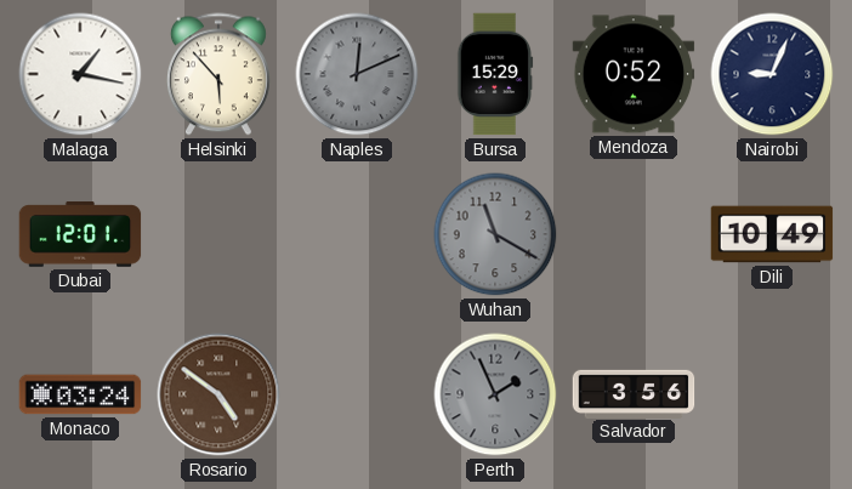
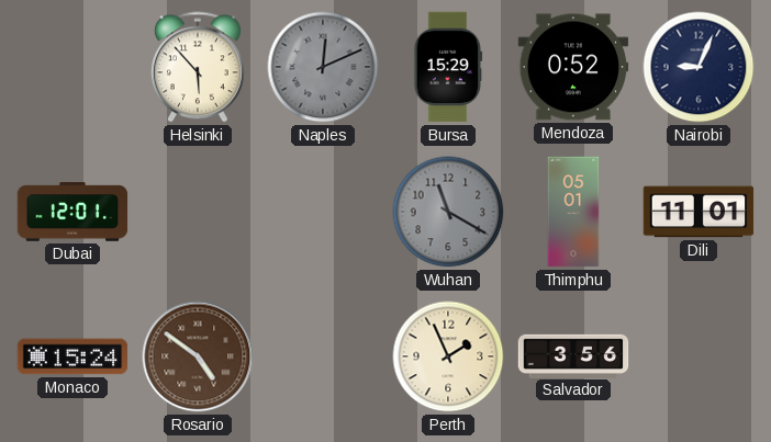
Malaga: 1:17 -> none (80, 74)
Thimphu: none -> 05:01 (573, 212)
Dili: 10:49 -> 11:01 (699, 212)
Monaco: 03:24 -> 15:24 (72, 356)
Perth dial: grey -> cream (448, 356)
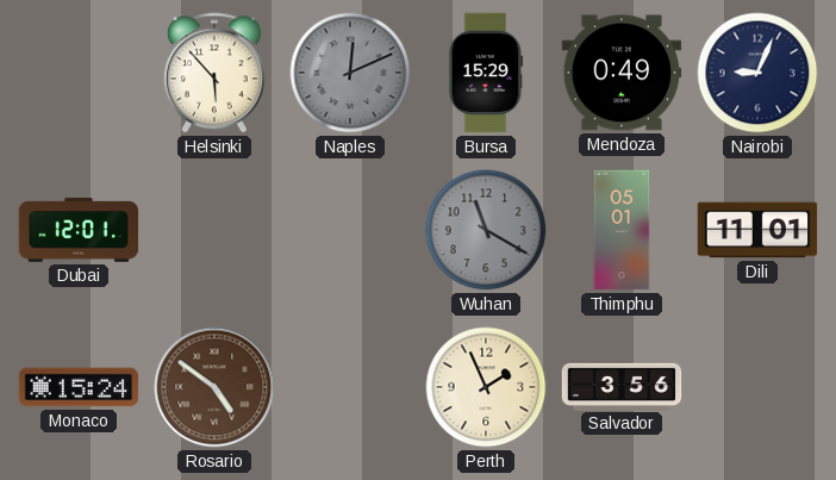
Mendoza: 0:52 -> 0:49 (622, 73)
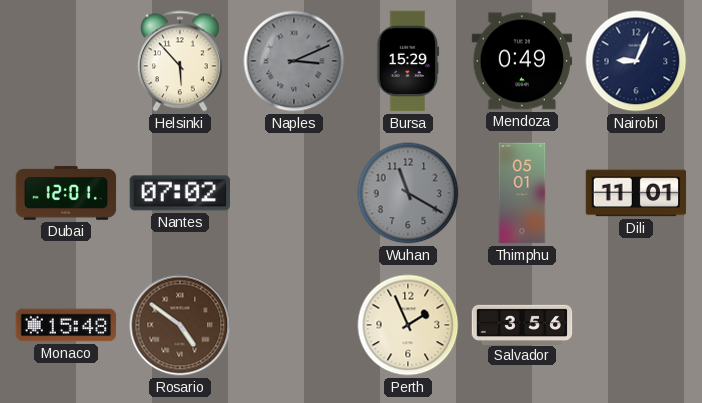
Naples: 12:11 -> 3:11 (294, 61)
Nantes: none -> 07:02 (180, 193)
Monaco: 15:24 -> 15:48 (66, 325)
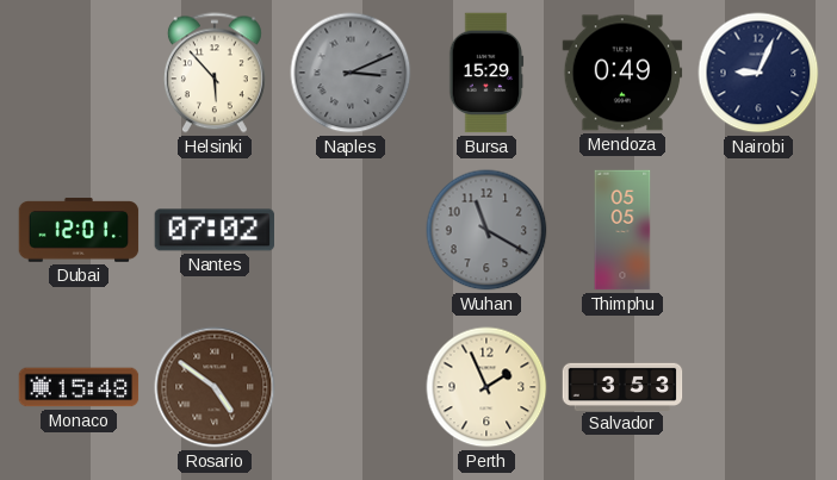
Thimphu: 05:01 -> 05:05 (622, 230)
Dili: 11:01 -> none (636, 193)
Salvador: 3:56 -> 3:53 (622, 386)
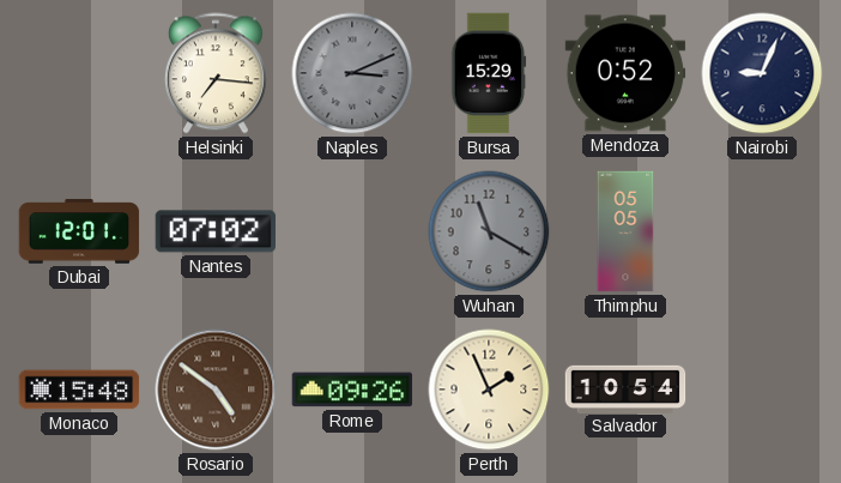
Helsinki: 5:53 -> 7:16 (216, 73)
Mendoza: 0:49 -> 0:52 (625, 73)
Rome: none -> 09:26 (352, 390)
Salvador: 3:53 -> 10:54 (625, 388)
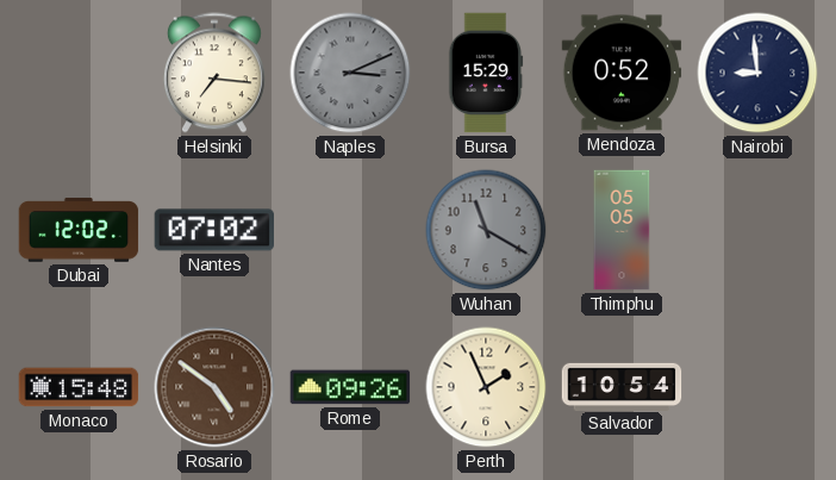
Nairobi: 9:04 -> 8:59 (757, 73)
Dubai: 12:01 -> 12:02 (79, 230)
